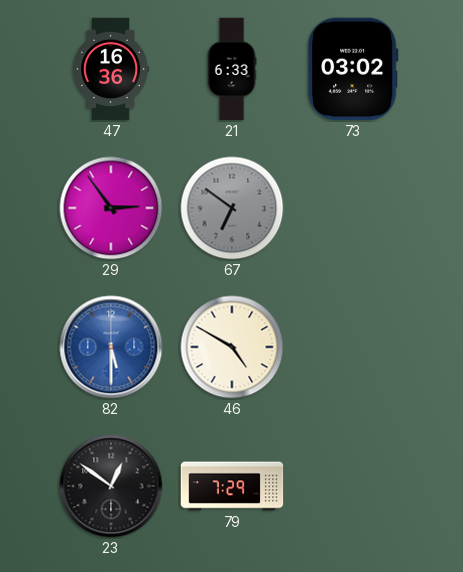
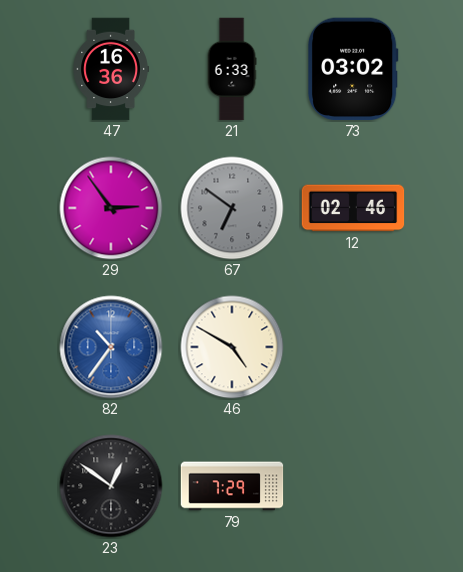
12: none -> 02:46 (353, 208)
82: 5:30 -> 10:36 (111, 347)
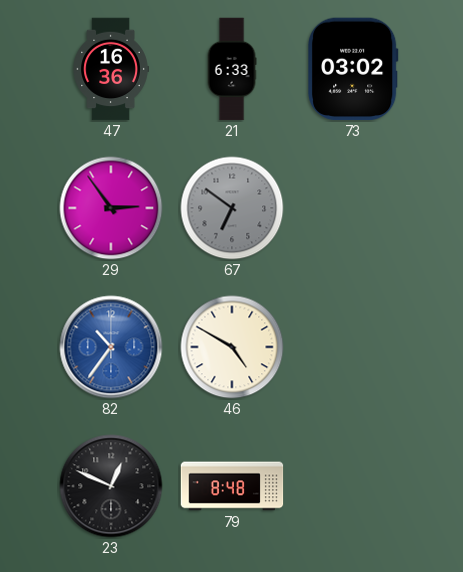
12: 02:46 -> none (353, 208)
23: 12:51 -> 12:49 (111, 486)
79: 7:29 -> 8:48 (232, 486)
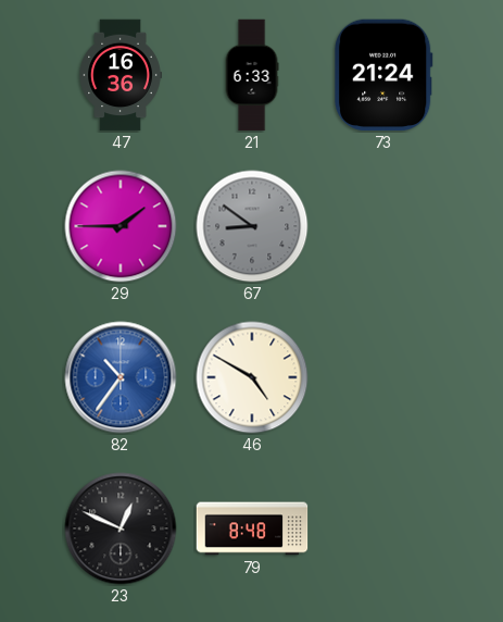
73: 03:02 -> 21:24 (383, 75)
29: 2:54 -> 1:45 (121, 226)
67: 6:51 -> 8:51 (252, 226)
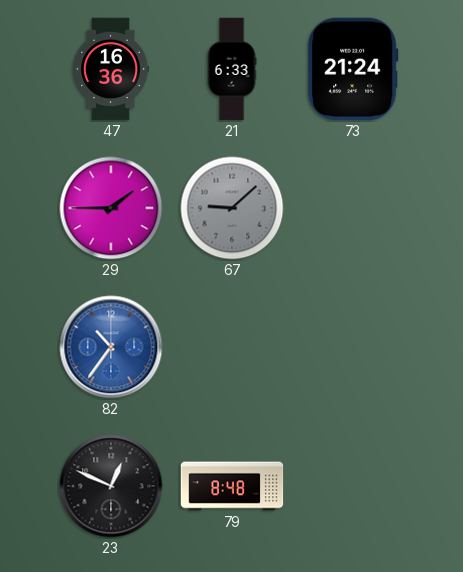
67: 8:51 -> 9:08 (232, 208)
46: 4:50 -> none (252, 377)
